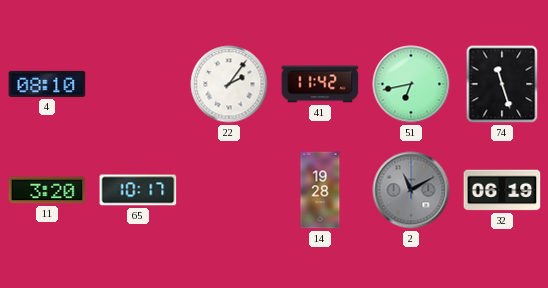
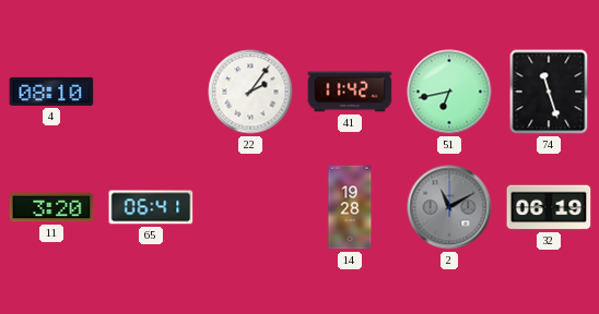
65: 10:17 -> 06:41 (151, 207)
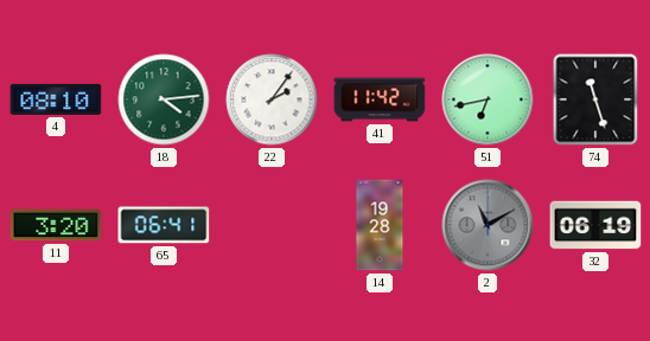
18: none -> 4:14 (164, 99)
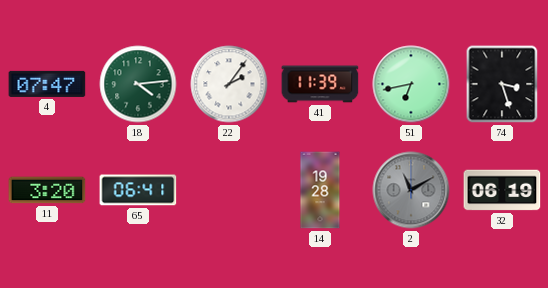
4: 08:10 -> 07:47 (47, 84)
41: 11:42 -> 11:39 (320, 84)
74: 11:27 -> 3:27 (502, 84)
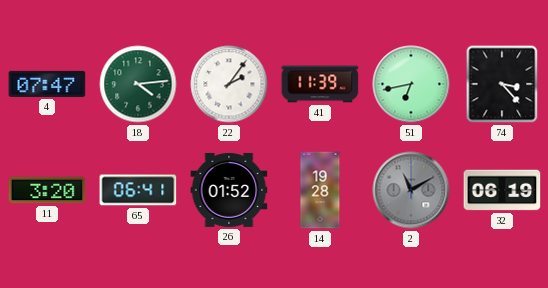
74: 3:27 -> 3:23 (502, 84)
26: none -> 01:52 (229, 190)
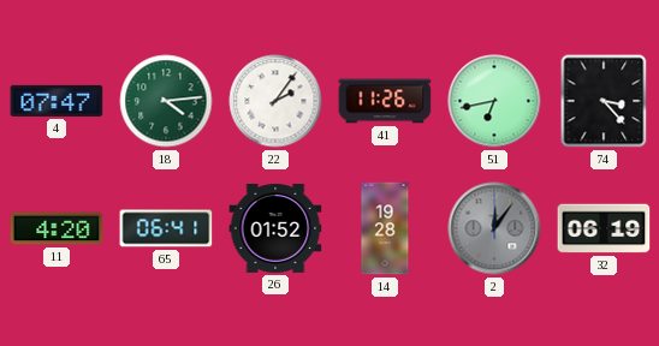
41: 11:39 -> 11:26 (385, 101)
11: 3:20 -> 4:20 (57, 228)
2: 11:10 -> 12:06 (494, 228)
